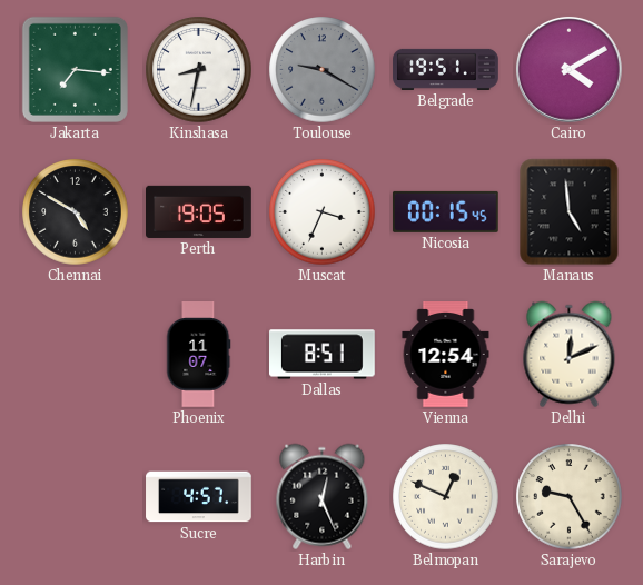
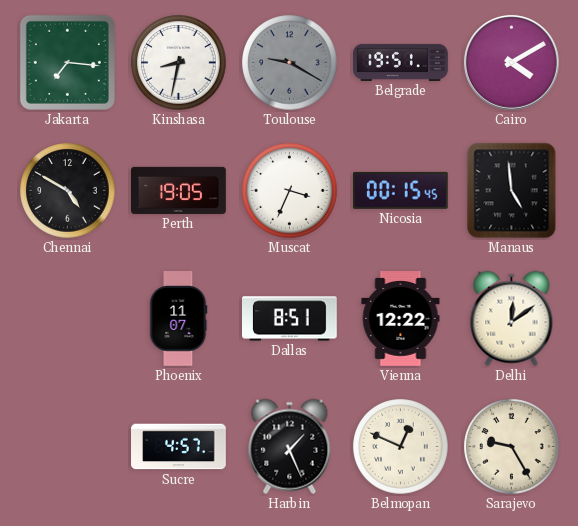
Vienna: 12:54 -> 12:22 (401, 319)
Delhi: 12:11 -> 12:09 (512, 319)
Harbin: 12:26 -> 1:26 (290, 447)
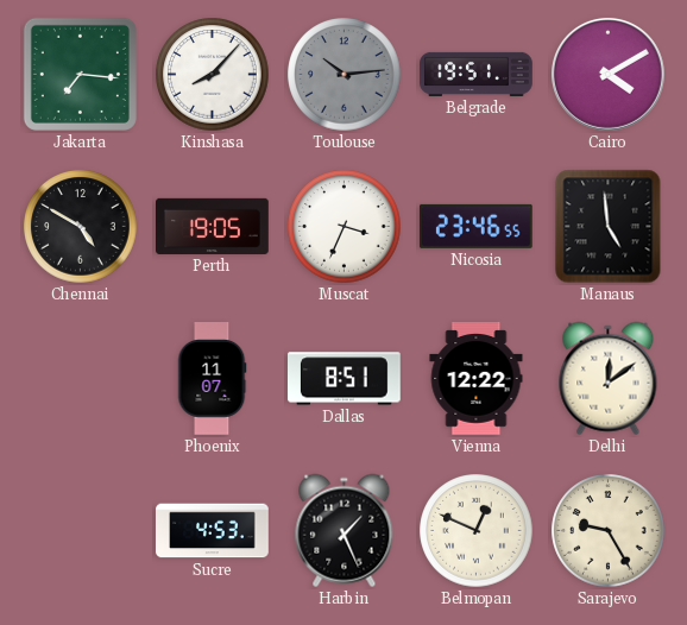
Kinshasa: 8:32 -> 8:07 (213, 75)
Toulouse: 9:20 -> 10:14 (345, 75)
Nicosia: 00:15 -> 23:46 (475, 226)
Sucre: 4:57 -> 4:53 (213, 531)
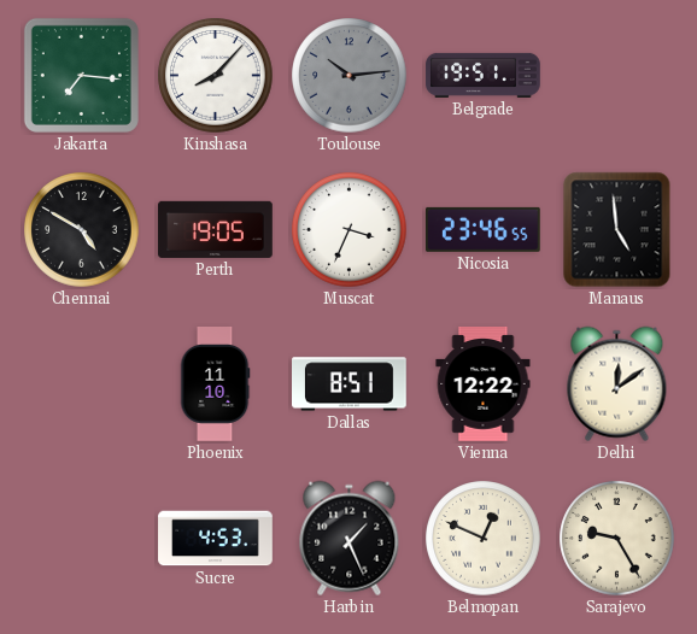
Cairo: 4:10 -> none (609, 75)
Phoenix: 11:07 -> 11:10 (215, 384)
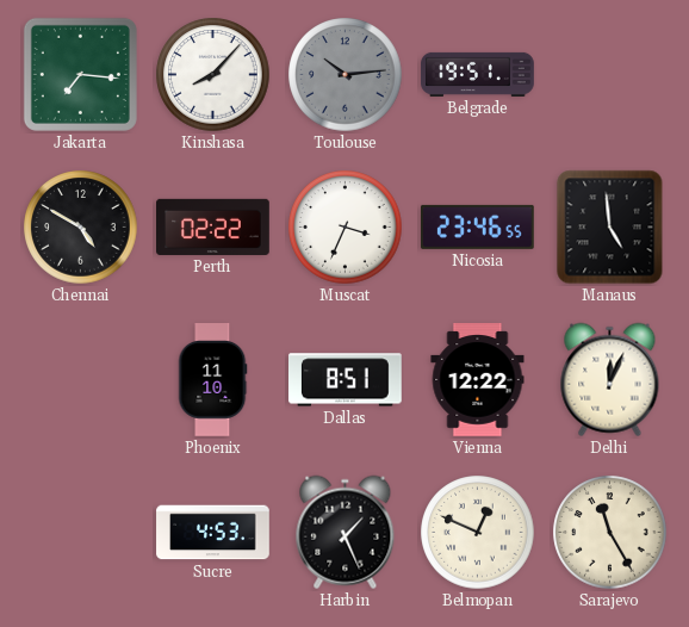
Perth: 19:05 -> 02:22 (213, 226)
Delhi: 12:09 -> 12:04 (610, 380)
Sarajevo: 9:25 -> 11:25 (610, 533)
